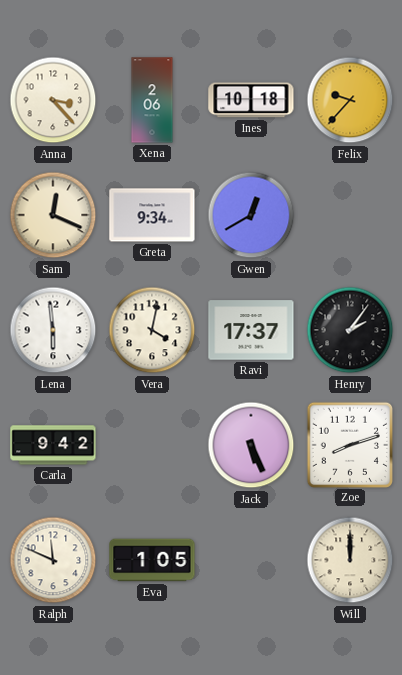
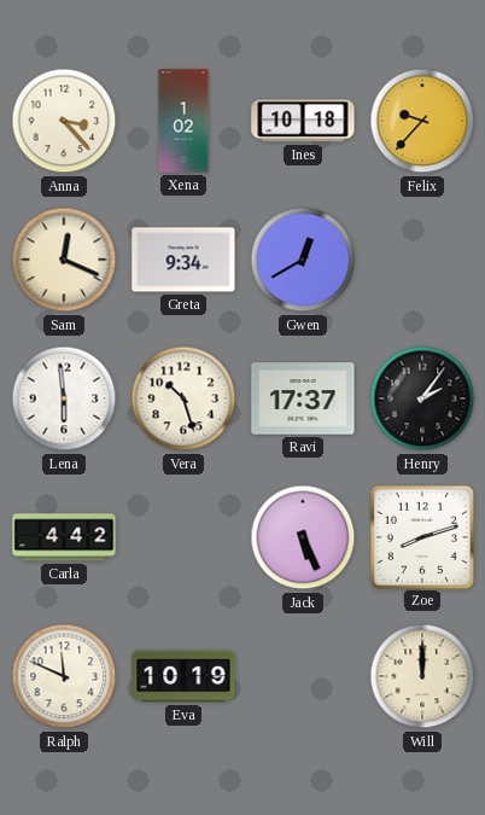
Xena: 2:06 -> 1:02 (183, 121)
Vera: 4:02 -> 10:27 (183, 398)
Carla: 9:42 -> 4:42 (64, 537)
Eva: 1:05 -> 10:19 (183, 676)
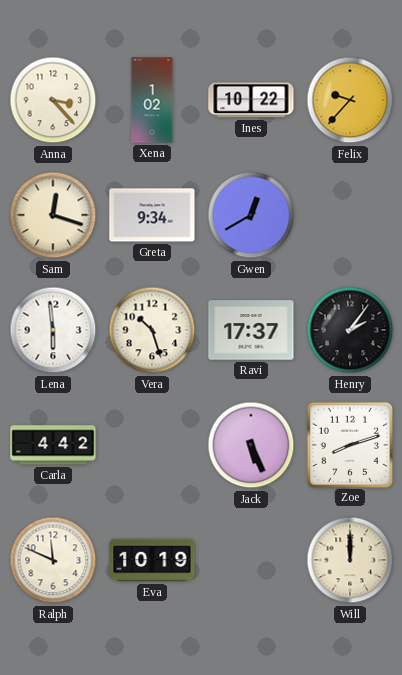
Ines: 10:18 -> 10:22 (251, 100)
Sam: 12:19 -> 12:18 (53, 215)
